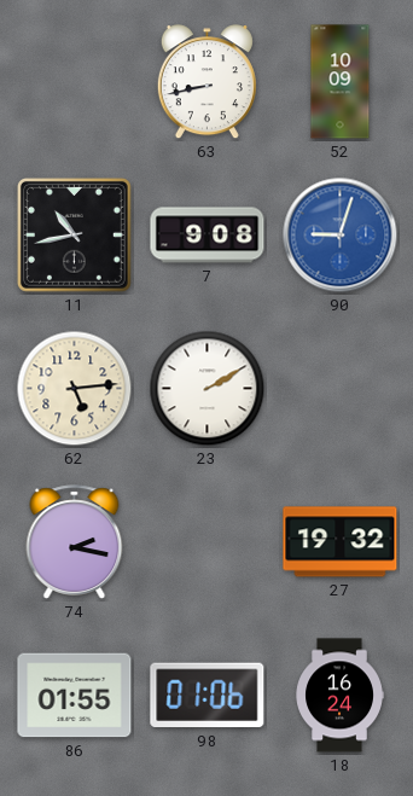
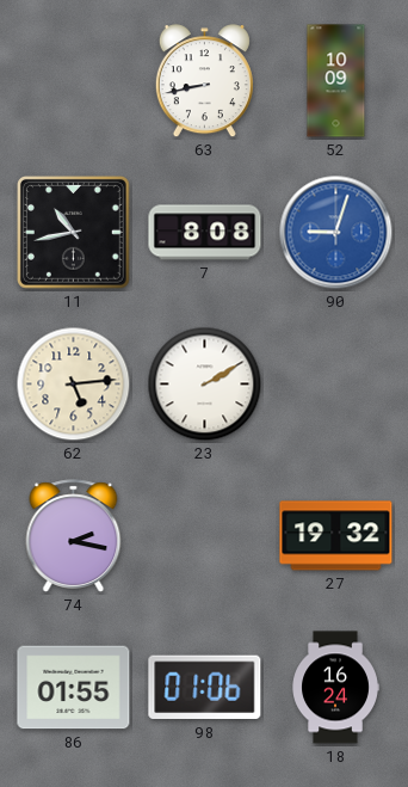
7: 9:08 -> 8:08 (205, 233)
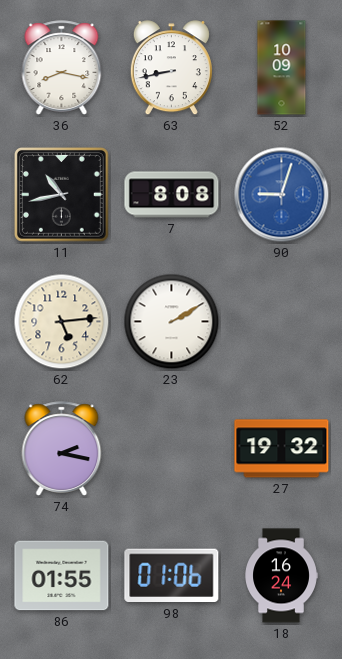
36: none -> 8:17 (62, 68)
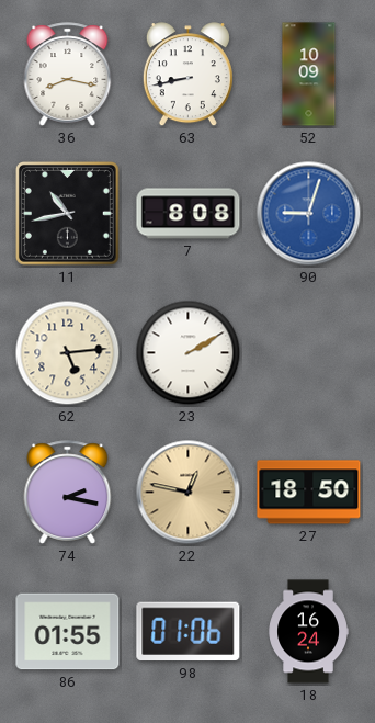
22: none -> 12:47 (189, 493)
27: 19:32 -> 18:50 (309, 493)
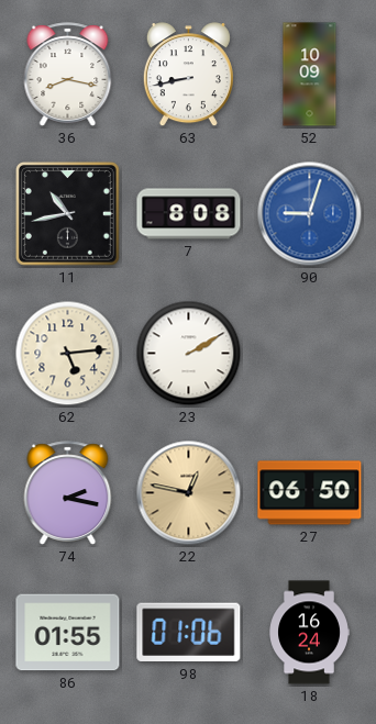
27: 18:50 -> 06:50 (310, 493)
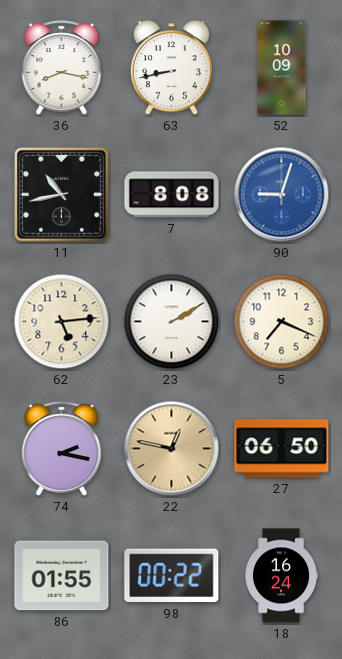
5: none -> 7:19 (282, 322)
98: 01:06 -> 00:22 (172, 576)
